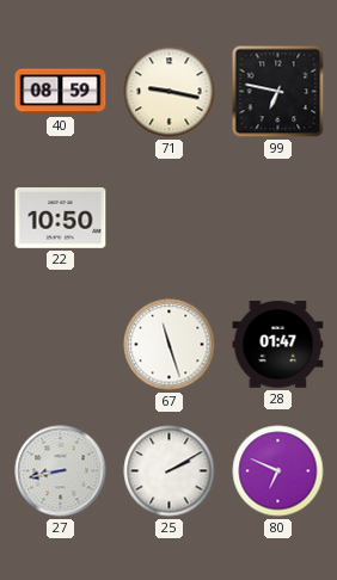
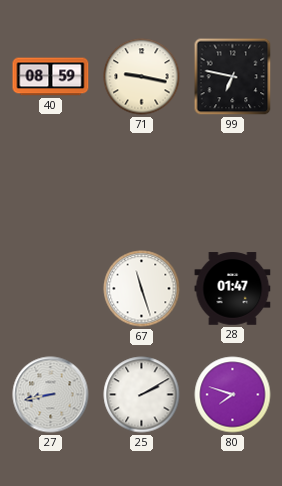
22: 10:50 -> none (61, 218)
80: 6:49 -> 7:48 (233, 395)
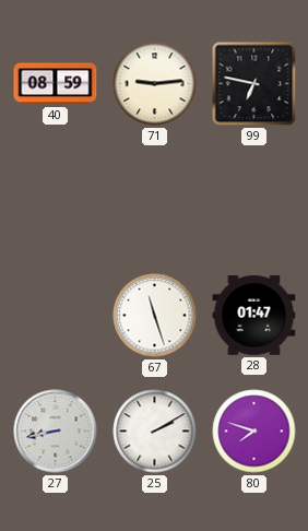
71: 9:17 -> 9:14 (155, 84)
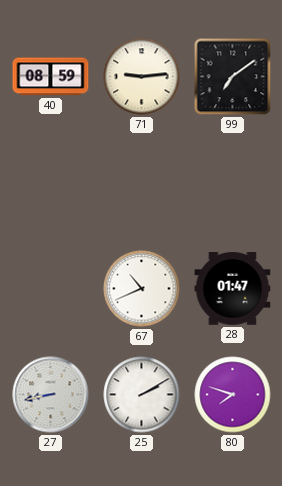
99: 6:47 -> 7:09 (233, 77)
67: 11:27 -> 10:41 (142, 289)
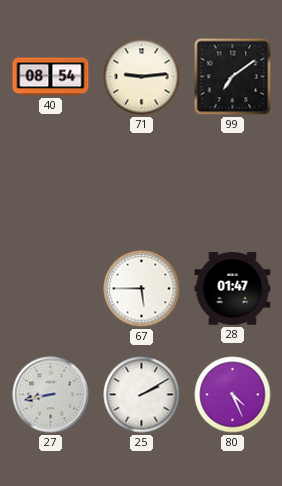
40: 08:59 -> 08:54 (51, 77)
67: 10:41 -> 5:45 (142, 289)
80: 7:48 -> 4:26 (233, 395)
